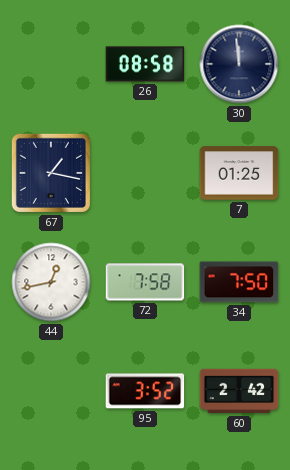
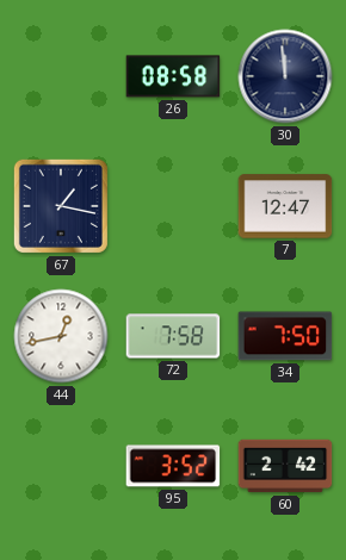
7: 01:25 -> 12:47 (285, 206)
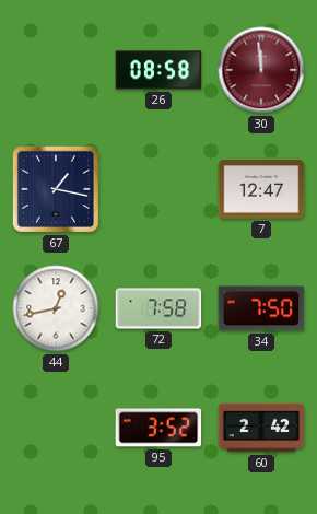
30 dial: navy -> burgundy (261, 70)
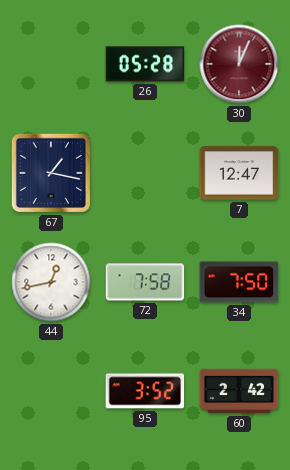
26: 08:58 -> 05:28 (145, 64)
30: 11:59 -> 12:04 (239, 64)
